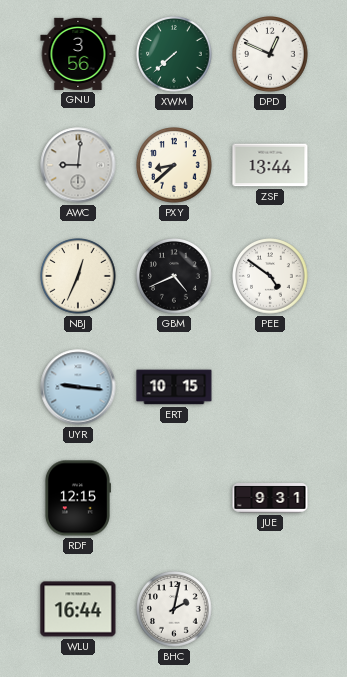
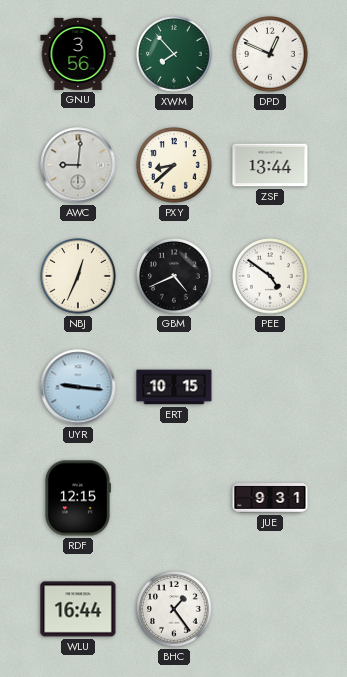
XWM: 7:38 -> 7:53 (174, 54)
BHC: 2:02 -> 1:24 (174, 609)
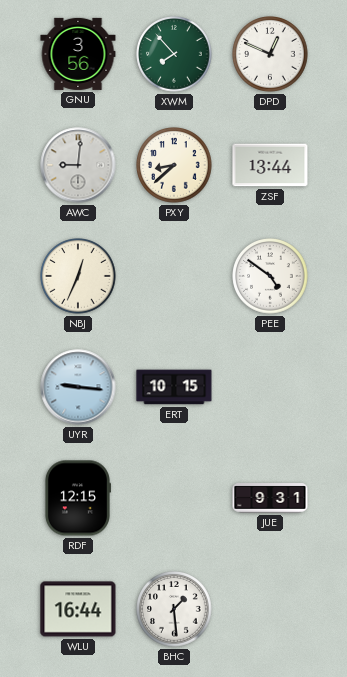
GBM: 4:41 -> none (174, 276)
BHC: 1:24 -> 1:29 (174, 609)
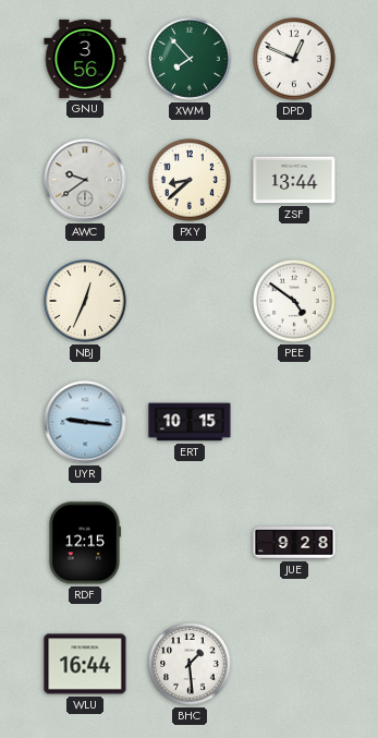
AWC: 9:01 -> 9:39 (85, 180)
JUE: 9:31 -> 9:28 (294, 543)
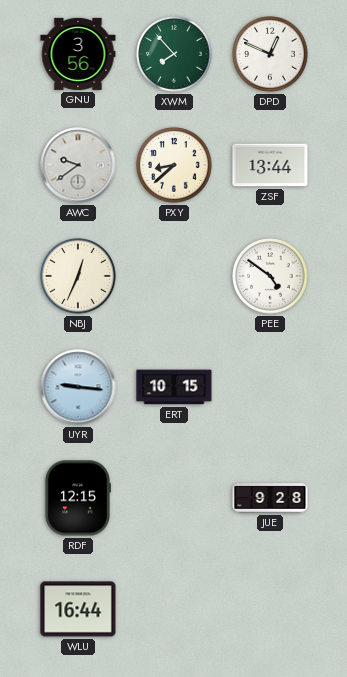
BHC: 1:29 -> none (190, 664)
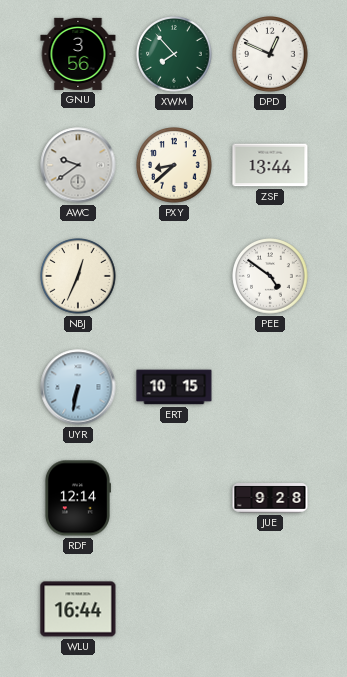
UYR: 9:16 -> 6:32 (78, 387)
RDF: 12:15 -> 12:14 (77, 498)
